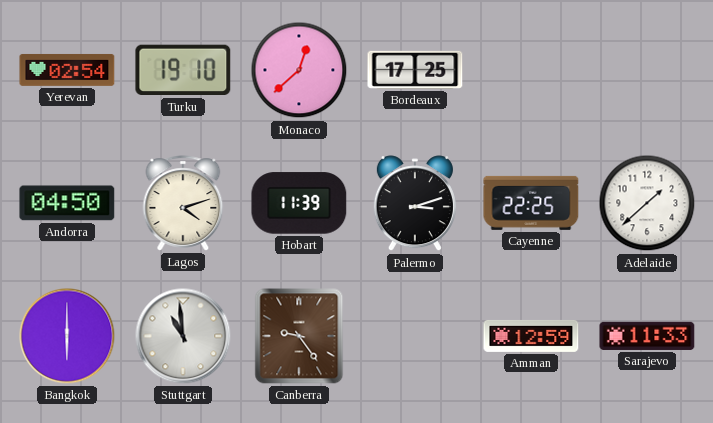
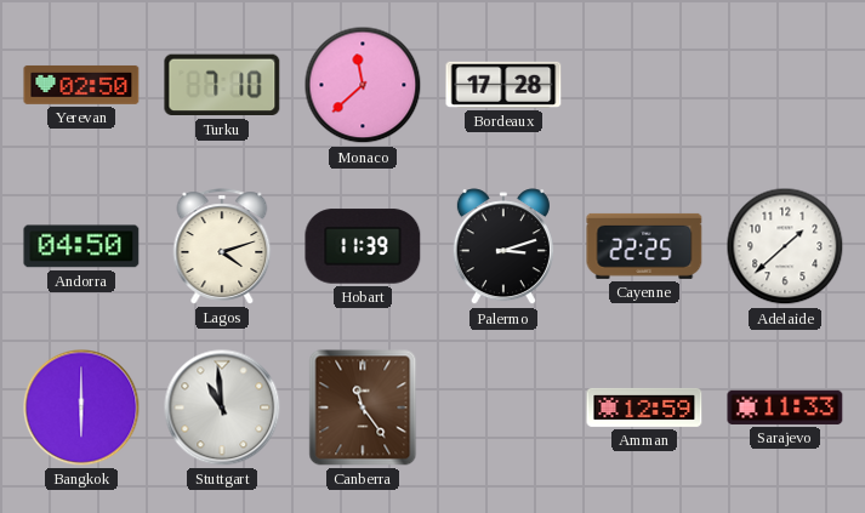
Yerevan: 02:54 -> 02:50 (81, 85)
Turku: 19:10 -> 7:10 (222, 85)
Monaco: 12:38 -> 11:38 (363, 85)
Bordeaux: 17:25 -> 17:28 (503, 85)
Canberra: 9:24 -> 11:24 (363, 407)
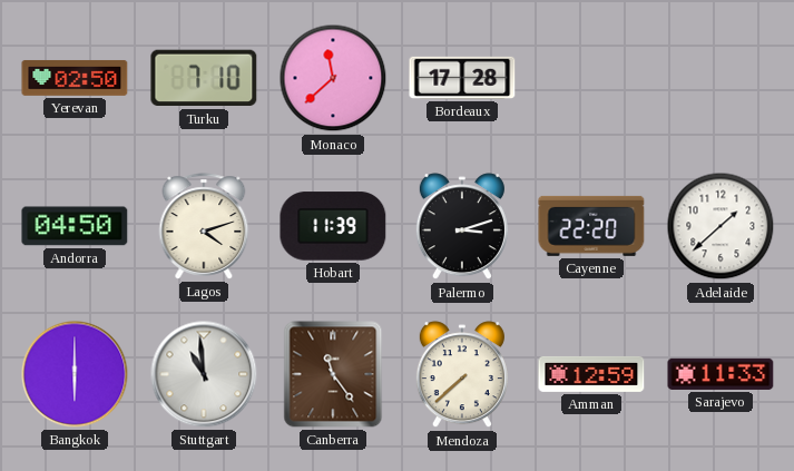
Cayenne: 22:25 -> 22:20 (591, 226)
Mendoza: none -> 7:38 (462, 375)
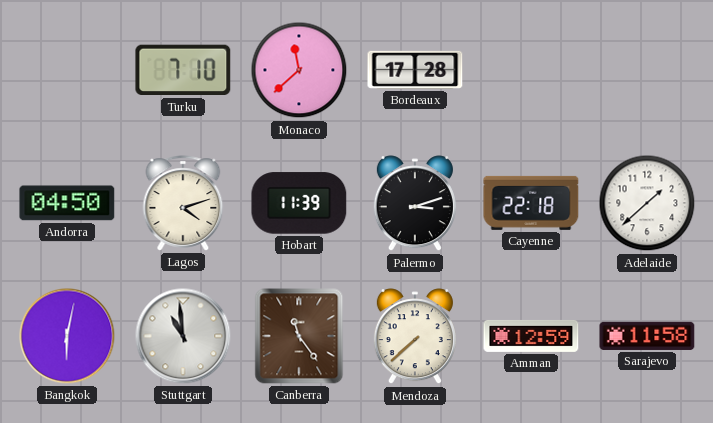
Yerevan: 02:50 -> none (75, 78)
Cayenne: 22:20 -> 22:18 (531, 203)
Bangkok: 6:00 -> 6:02 (67, 336)
Sarajevo: 11:33 -> 11:58 (647, 336)
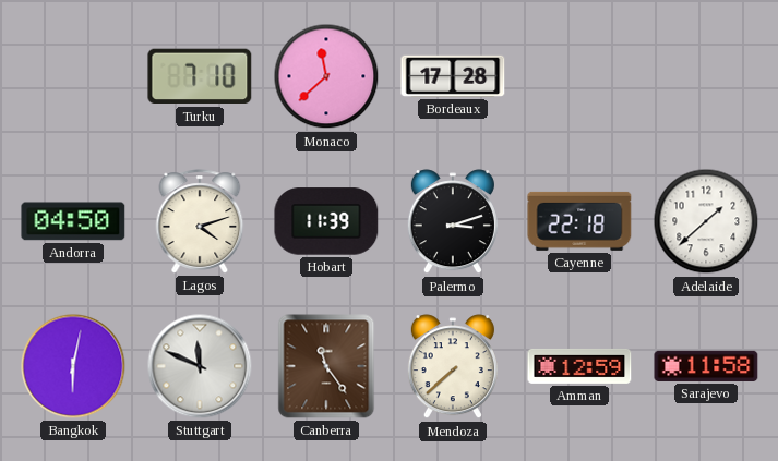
Stuttgart: 10:59 -> 11:49 (200, 366)
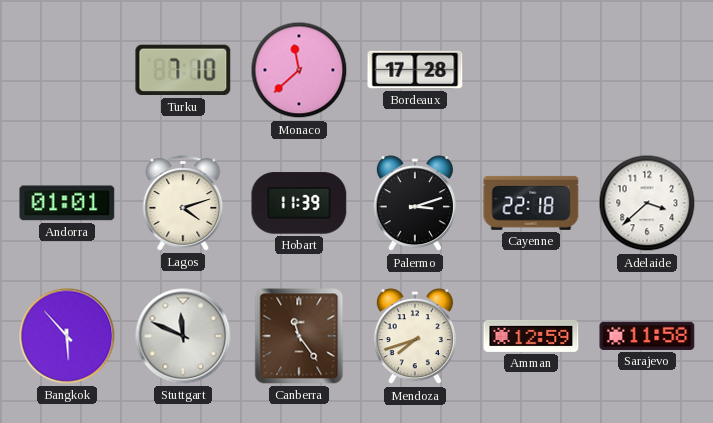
Andorra: 04:50 -> 01:01 (67, 203)
Adelaide: 1:38 -> 3:38 (647, 203)
Bangkok: 6:02 -> 5:53 (67, 336)
Mendoza: 7:38 -> 7:42 (415, 337)
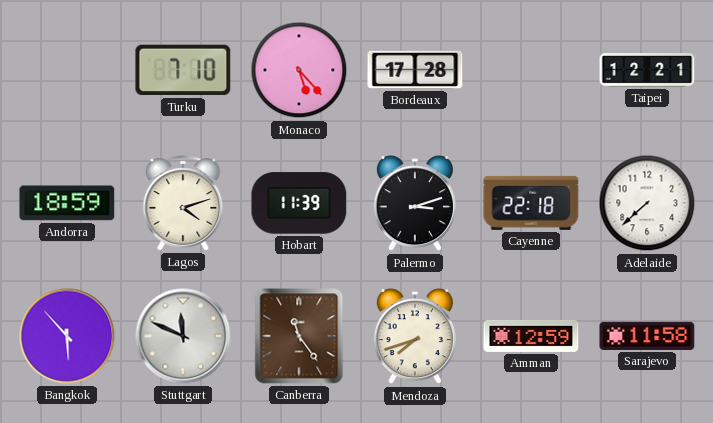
Monaco: 11:38 -> 5:23 (299, 70)
Taipei: none -> 12:21 (647, 70)
Andorra: 01:01 -> 18:59 (67, 203)
Adelaide: 3:38 -> 7:38 (647, 203)
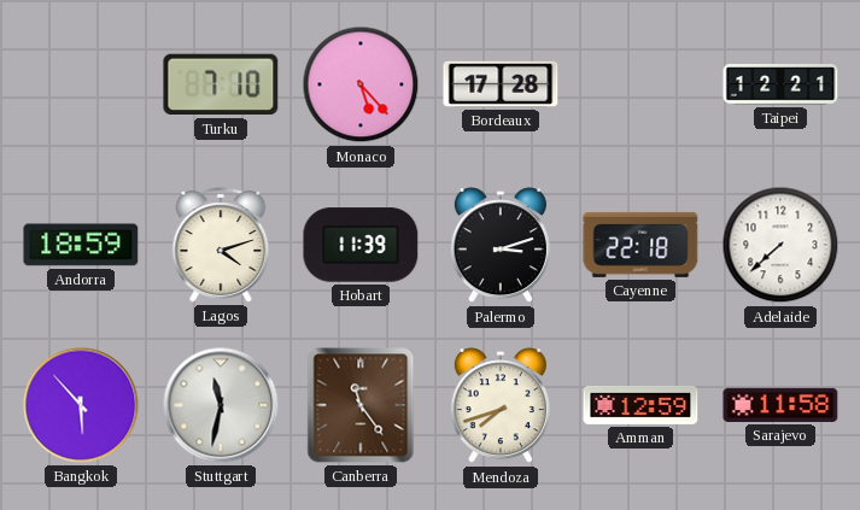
Stuttgart: 11:49 -> 11:32 (221, 405)
